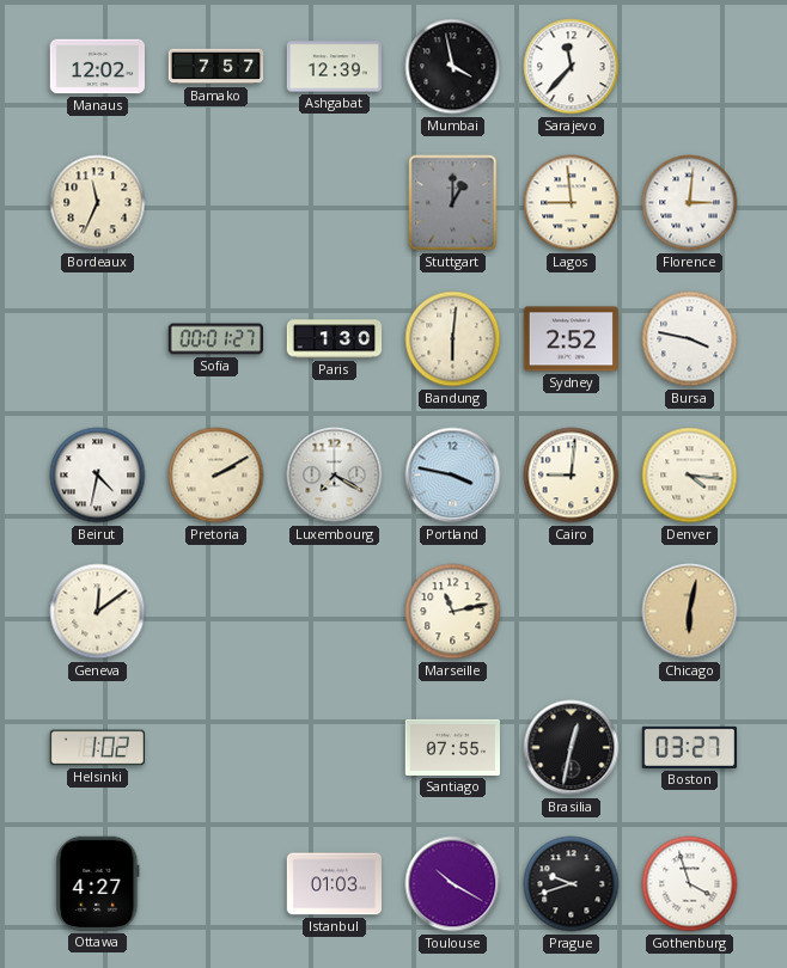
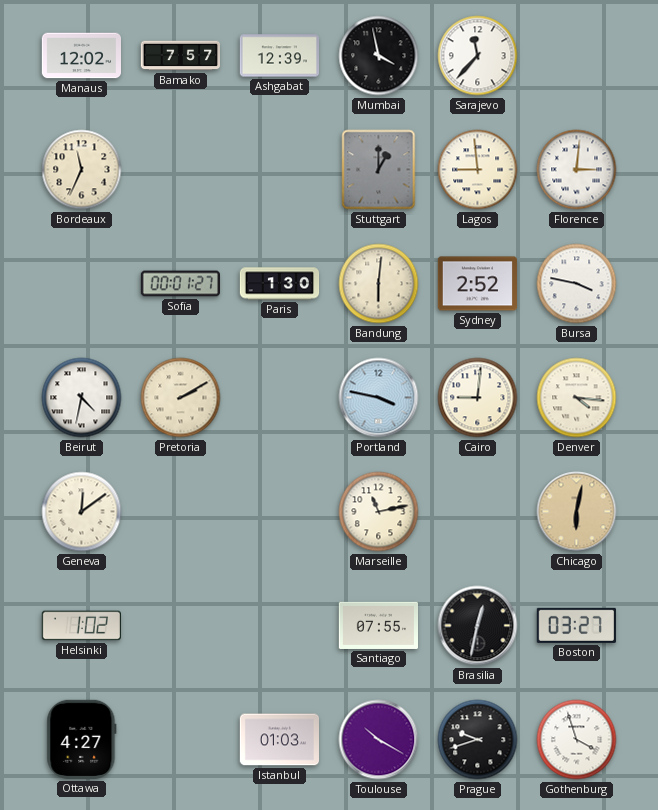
Luxembourg: 7:20 -> none (335, 476)
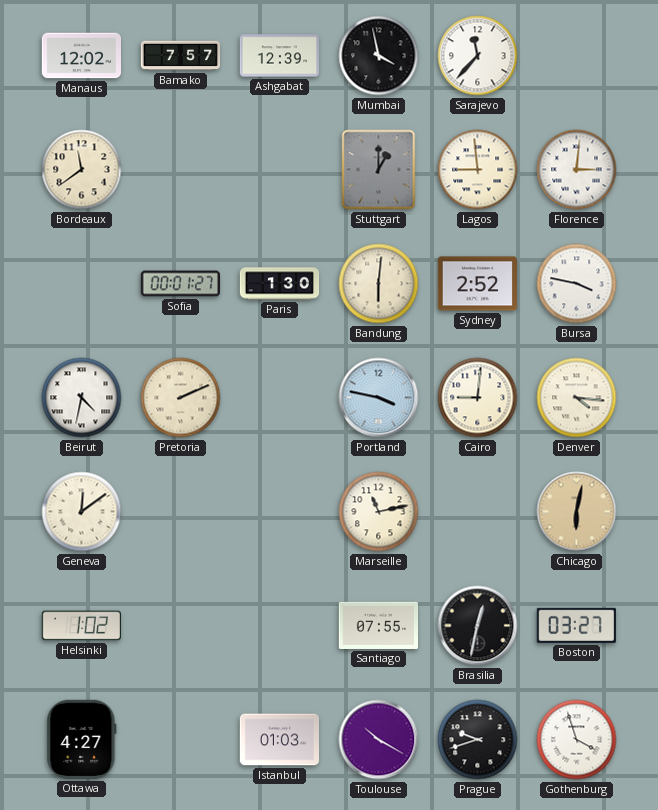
Bordeaux: 11:34 -> 11:39 (82, 170)
Pretoria: 2:10 -> 2:11 (181, 398)
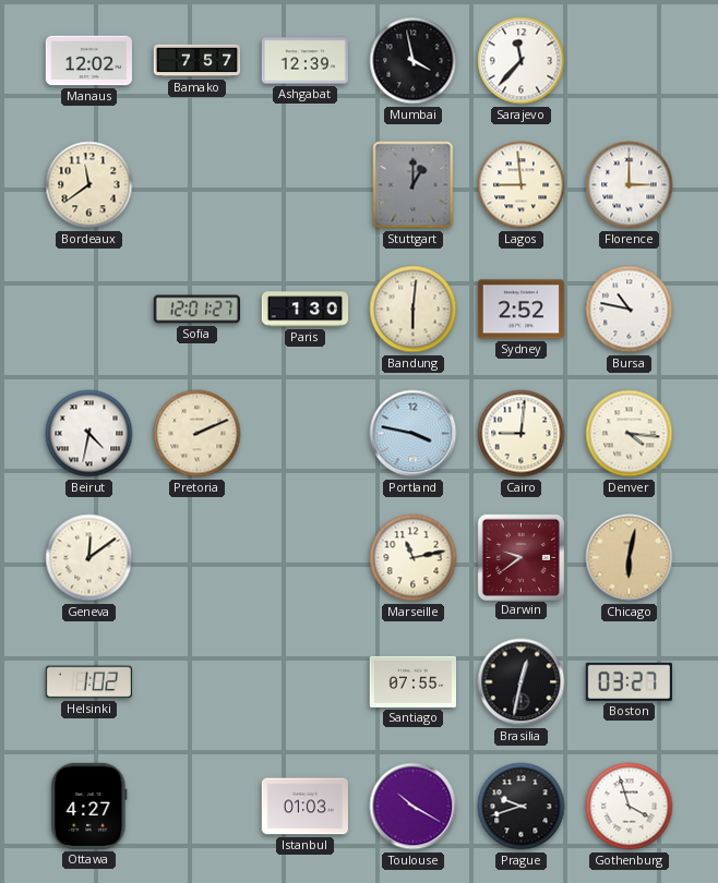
Florence: 3:01 -> 3:00 (630, 185)
Sofia: 00:01 -> 12:01 (196, 310)
Bursa: 3:47 -> 10:47 (630, 310)
Darwin: none -> 9:39 (520, 557)
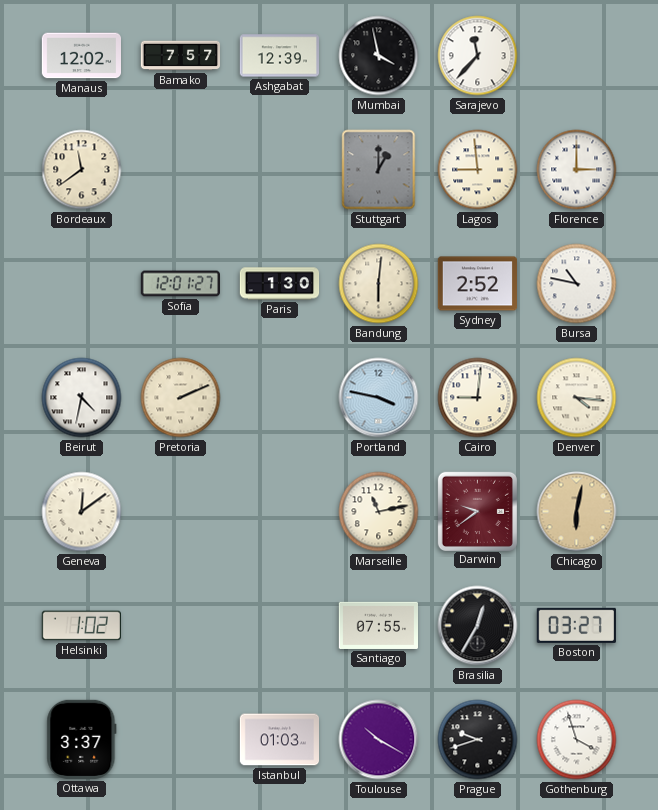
Brasilia: 12:32 -> 12:35 (478, 626)
Ottawa: 4:27 -> 3:37 (82, 739)
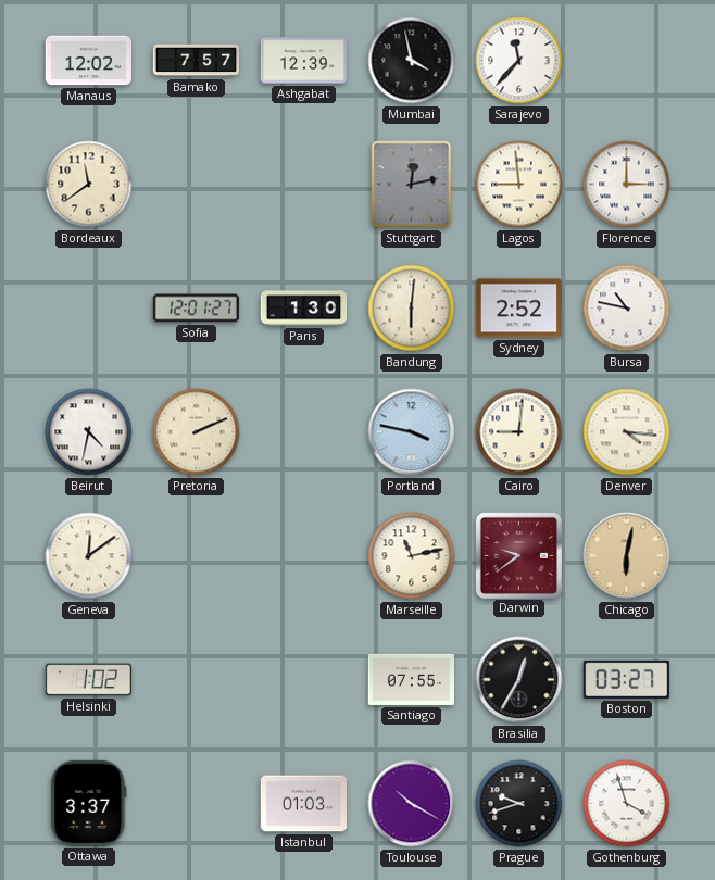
Stuttgart: 1:00 -> 12:13 (412, 185)
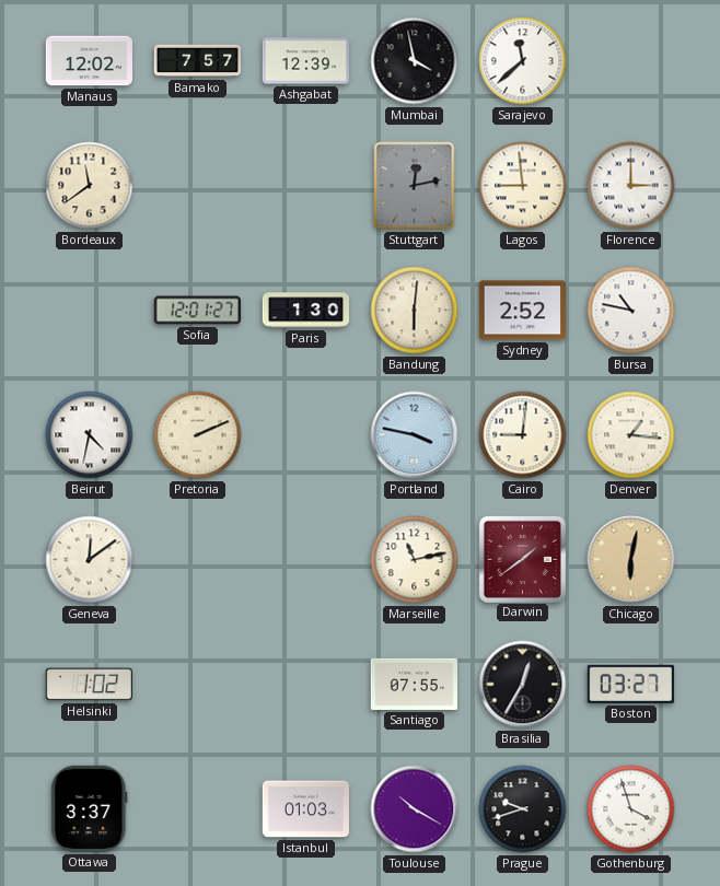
Sarajevo: 11:37 -> 11:38 (523, 61)
Denver: 4:16 -> 1:16 (631, 435)
Darwin: 9:39 -> 1:39 (522, 559)
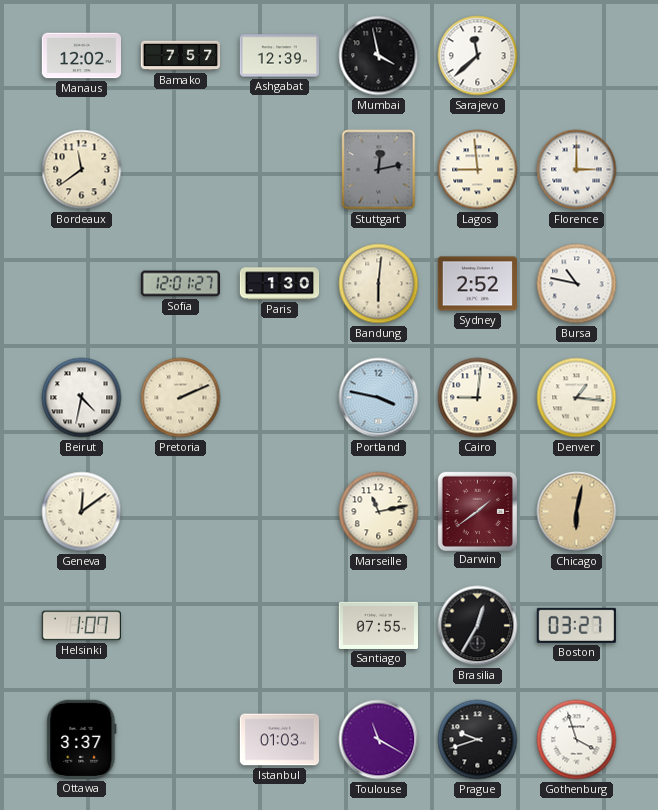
Helsinki: 1:02 -> 1:07 (81, 626)
Toulouse: 10:20 -> 11:20 (379, 740)
